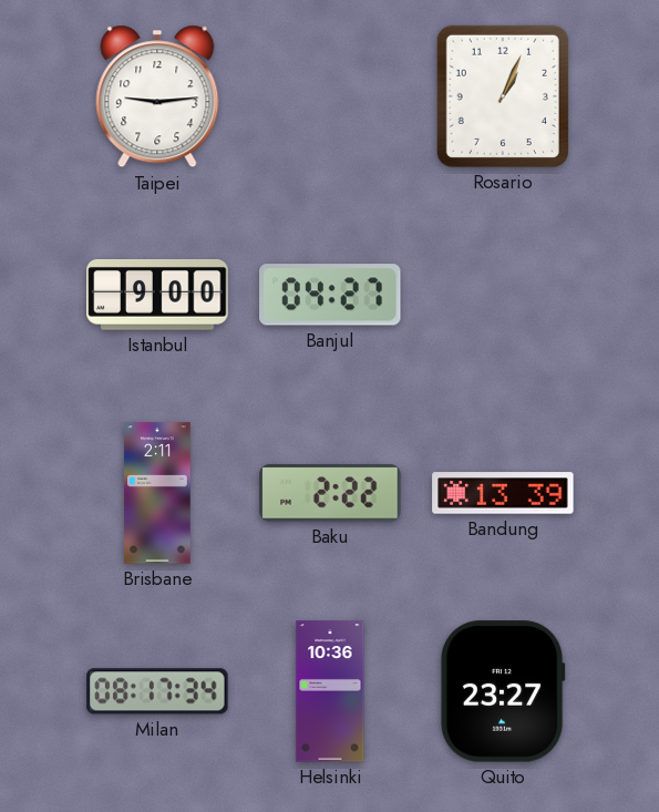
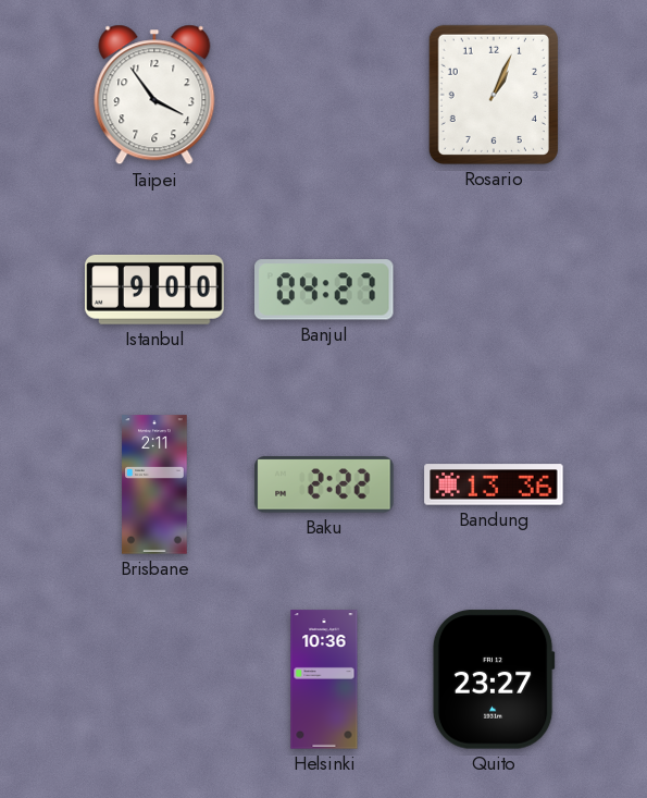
Taipei: 9:14 -> 3:54 (154, 95)
Bandung: 13:39 -> 13:36 (494, 484)
Milan: 08:17 -> none (157, 691)
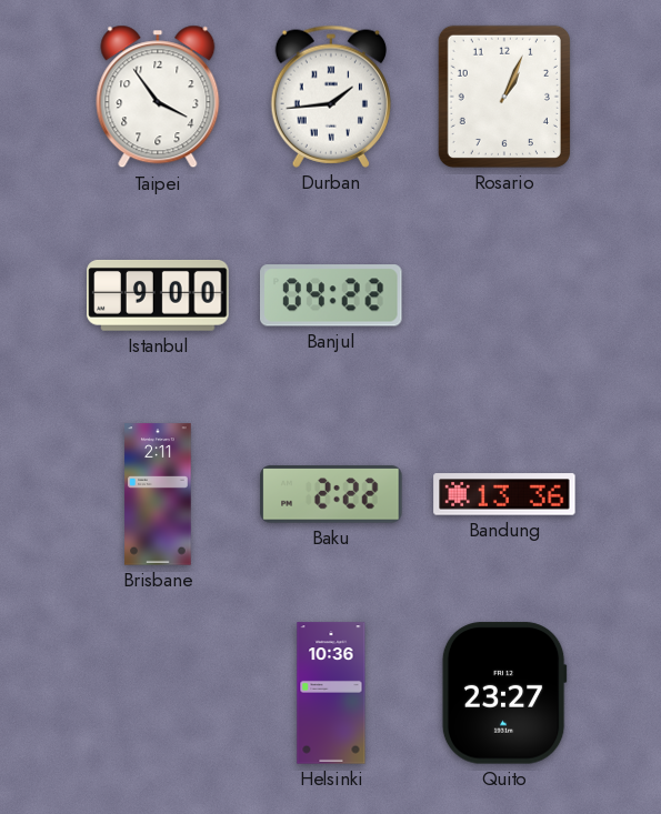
Durban: none -> 1:44 (330, 97)
Banjul: 04:27 -> 04:22 (332, 295)
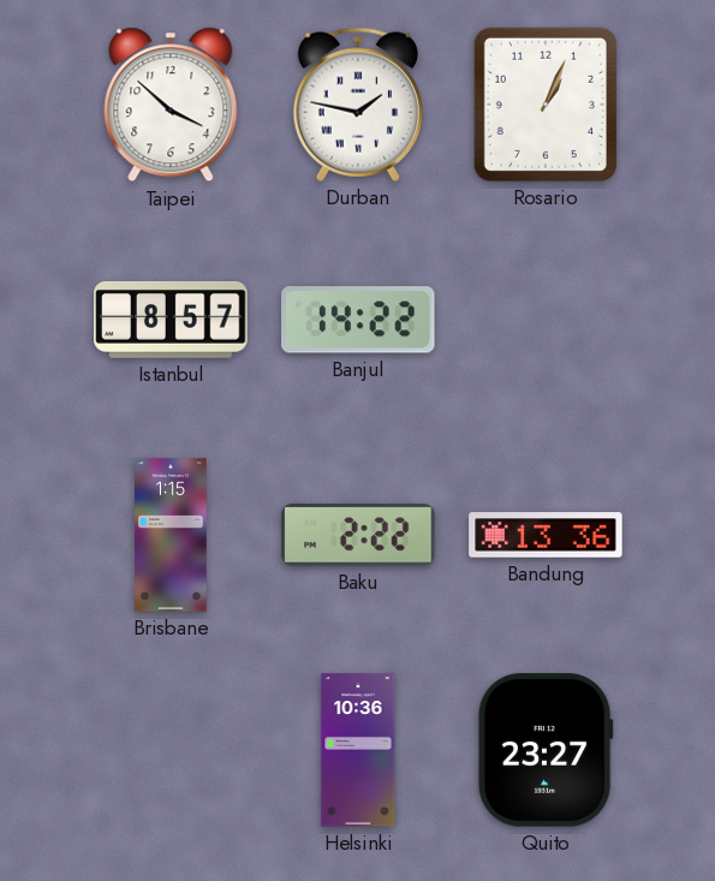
Taipei: 3:54 -> 3:52 (171, 105)
Durban: 1:44 -> 1:47 (357, 105)
Istanbul: 9:00 -> 8:57 (171, 320)
Banjul: 04:22 -> 14:22 (359, 320)
Brisbane: 2:11 -> 1:15 (171, 535)
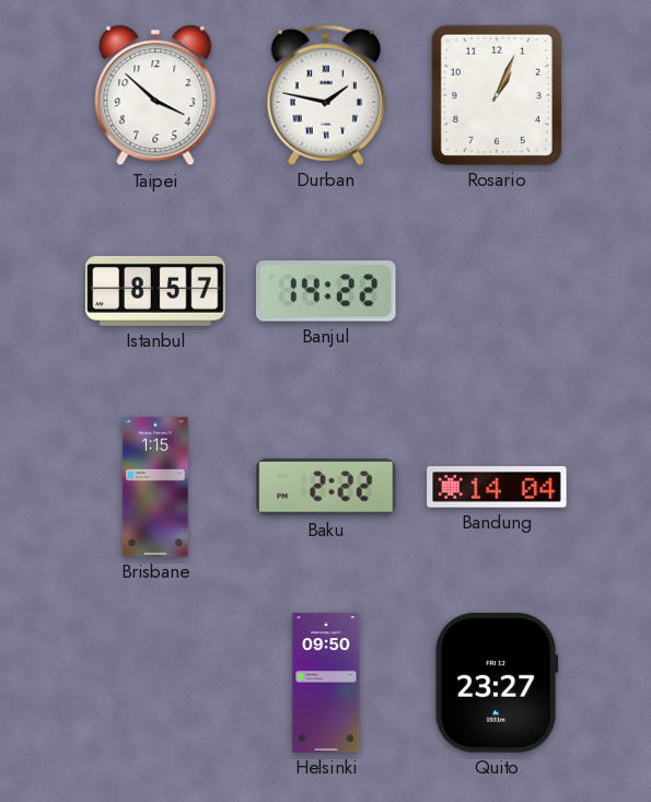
Bandung: 13:36 -> 14:04 (497, 487)
Helsinki: 10:36 -> 09:50 (326, 683)
